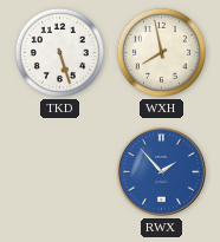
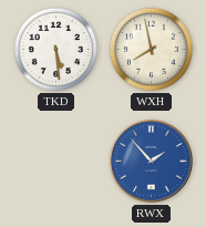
TKD: 5:27 -> 5:29 (55, 49)
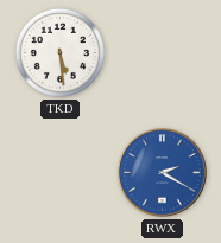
WXH: 7:58 -> none (151, 49)
RWX: 1:53 -> 2:20 (163, 173)
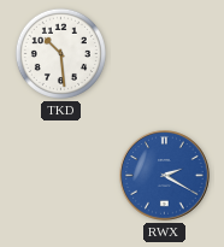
TKD: 5:29 -> 10:29 (60, 53)
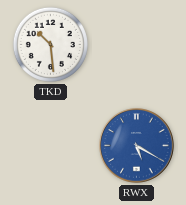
RWX: 2:20 -> 5:20 (137, 146)
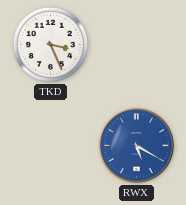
TKD: 10:29 -> 3:26 (50, 44)
